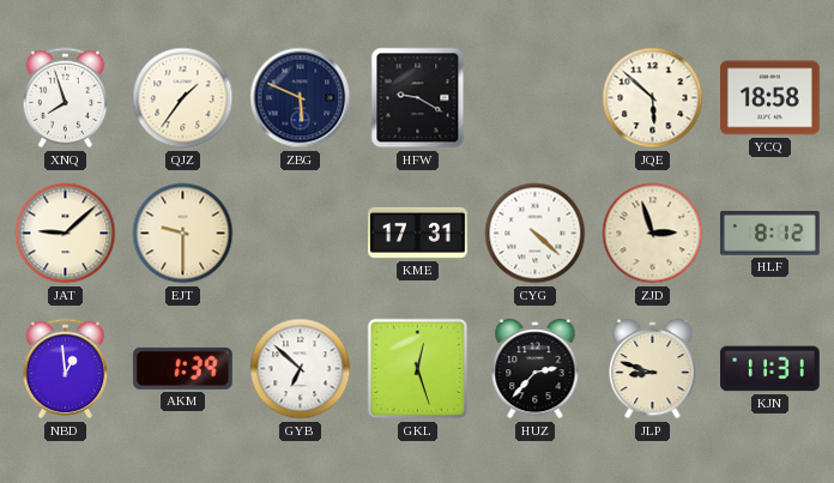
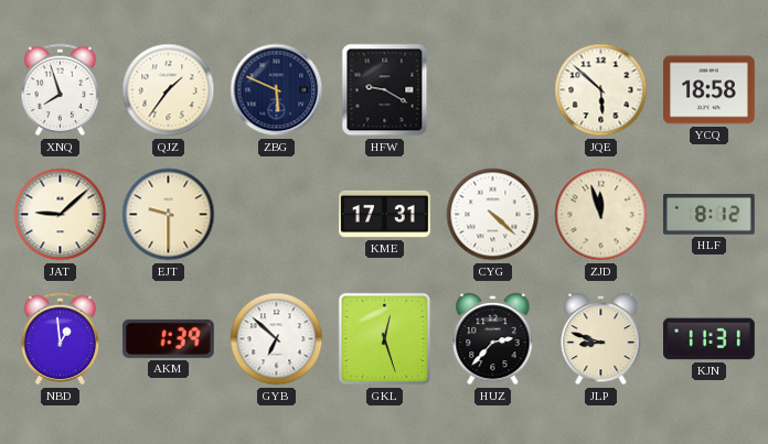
ZJD: 2:57 -> 11:57 (601, 215)
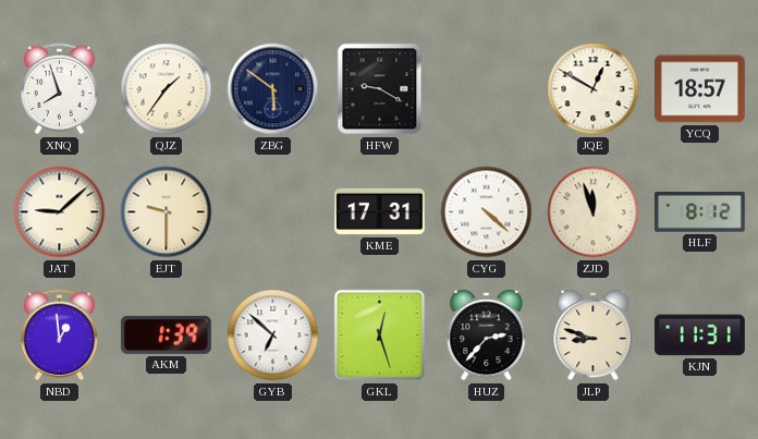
ZBG: 5:49 -> 5:51 (273, 89)
JQE: 5:52 -> 12:50 (594, 89)
YCQ: 18:58 -> 18:57 (700, 89)
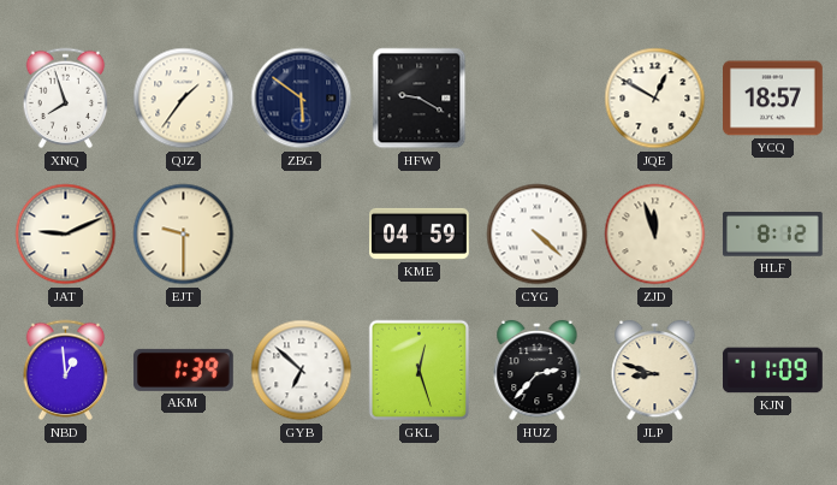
JAT: 9:08 -> 9:11 (66, 235)
KME: 17:31 -> 04:59 (420, 233)
KJN: 11:31 -> 11:09 (773, 371)
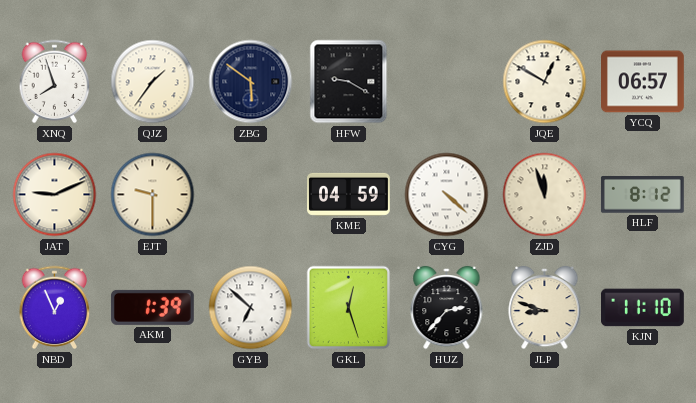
YCQ: 18:57 -> 06:57 (643, 82)
NBD: 12:59 -> 12:56 (55, 308)
KJN: 11:09 -> 11:10 (643, 308)
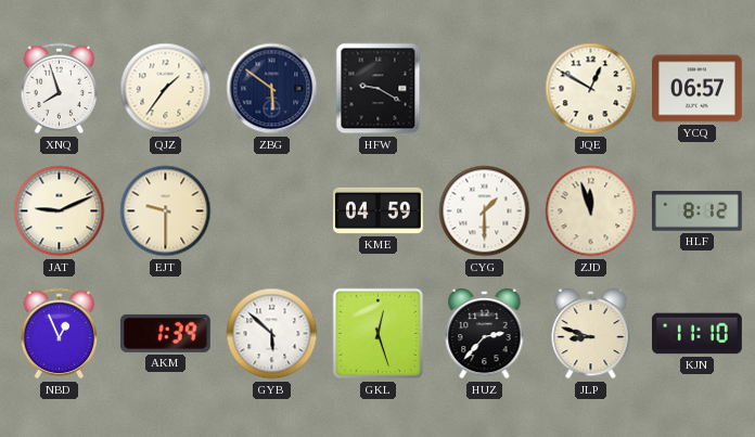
CYG: 4:22 -> 1:30 (485, 211)
GYB: 6:52 -> 5:52 (272, 334)
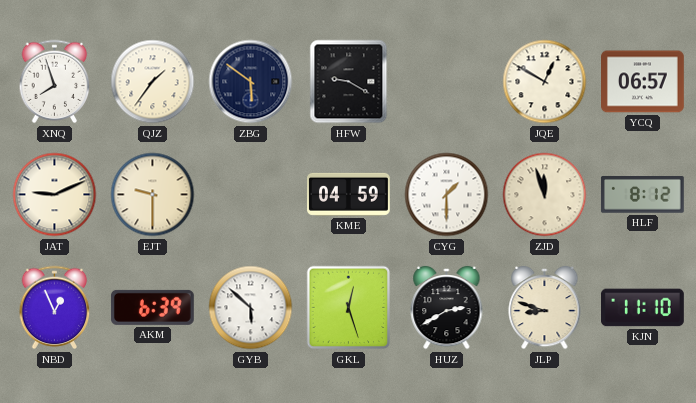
AKM: 1:39 -> 6:39 (152, 307)
HUZ: 2:37 -> 2:40 (447, 308)
